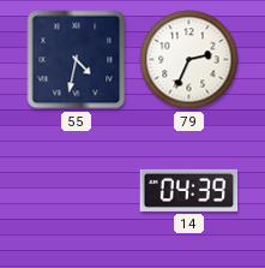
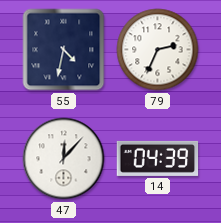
47: none -> 12:07 (64, 159)
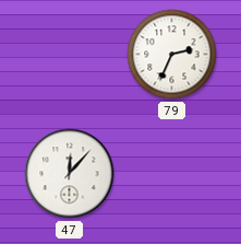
55: 4:32 -> none (64, 50)
14: 04:39 -> none (158, 158)
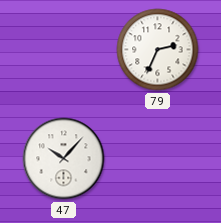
47: 12:07 -> 10:07 (64, 159)
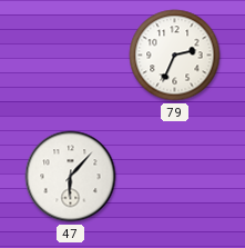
47: 10:07 -> 6:07 (71, 177)
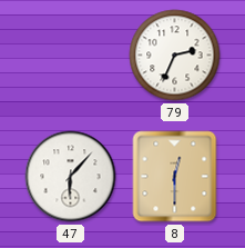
8: none -> 12:30 (175, 177)
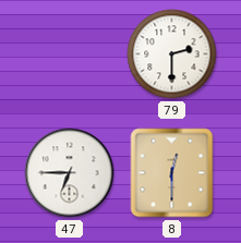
79: 2:34 -> 2:30 (172, 54)
47: 6:07 -> 6:45 (70, 173)
